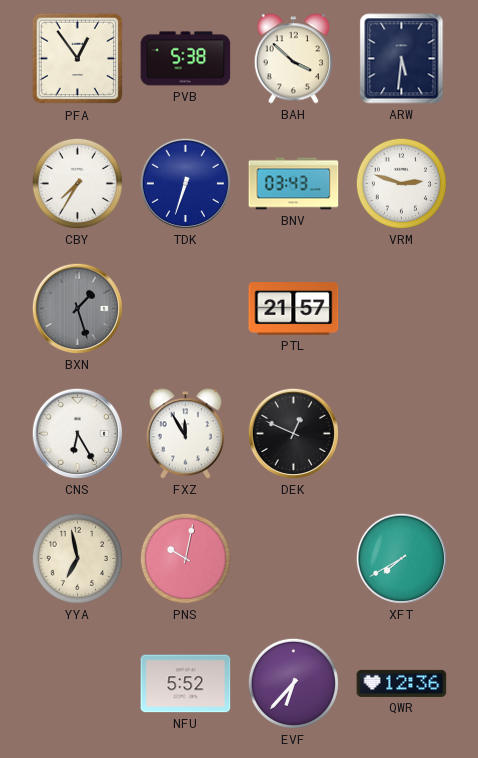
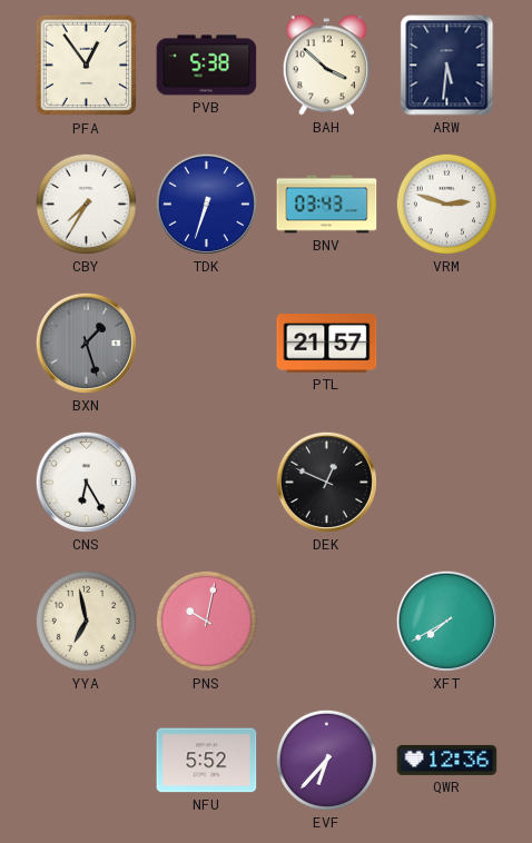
FXZ: 11:55 -> none (185, 434)
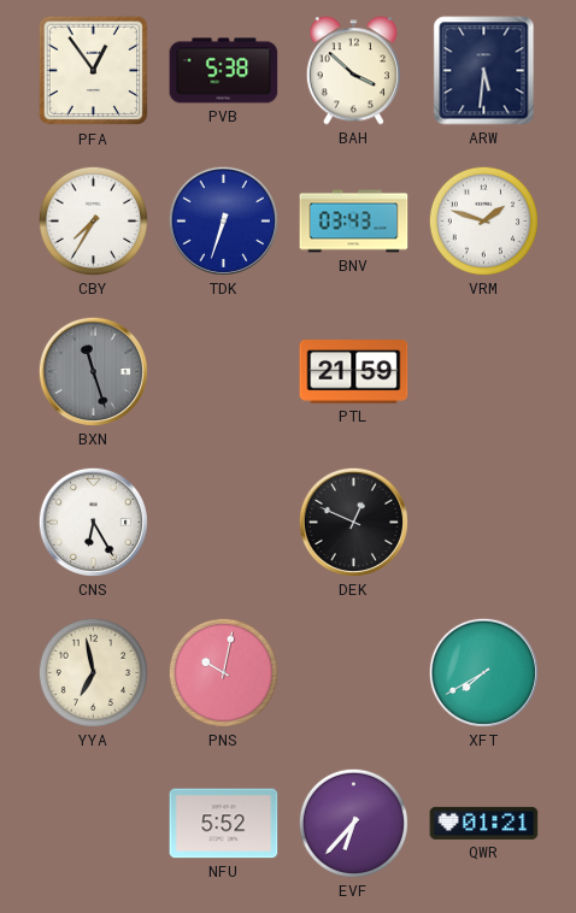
VRM: 2:48 -> 1:48 (483, 220)
BXN: 1:27 -> 11:27 (93, 371)
PTL: 21:57 -> 21:59 (354, 372)
QWR: 12:36 -> 01:21 (484, 823)
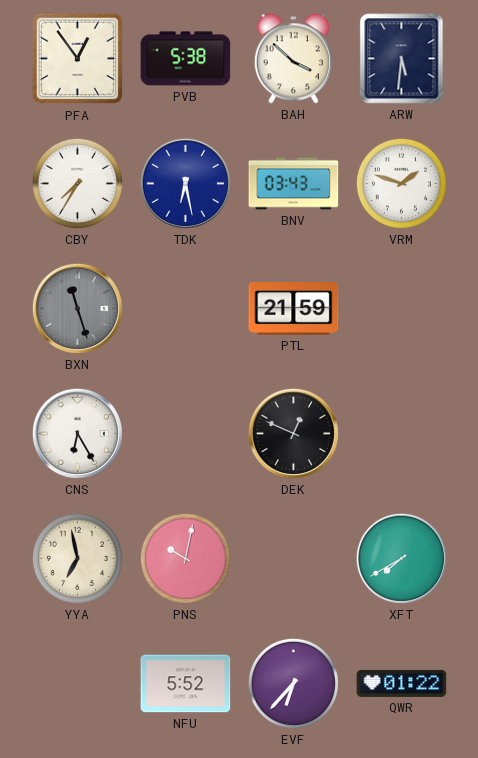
TDK: 6:33 -> 6:28 (185, 183)
QWR: 01:21 -> 01:22 (402, 683)
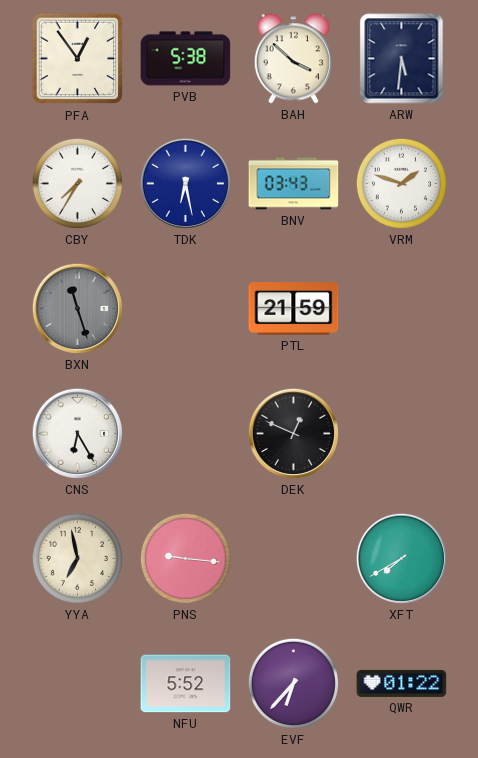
PNS: 10:02 -> 9:16 (185, 558)
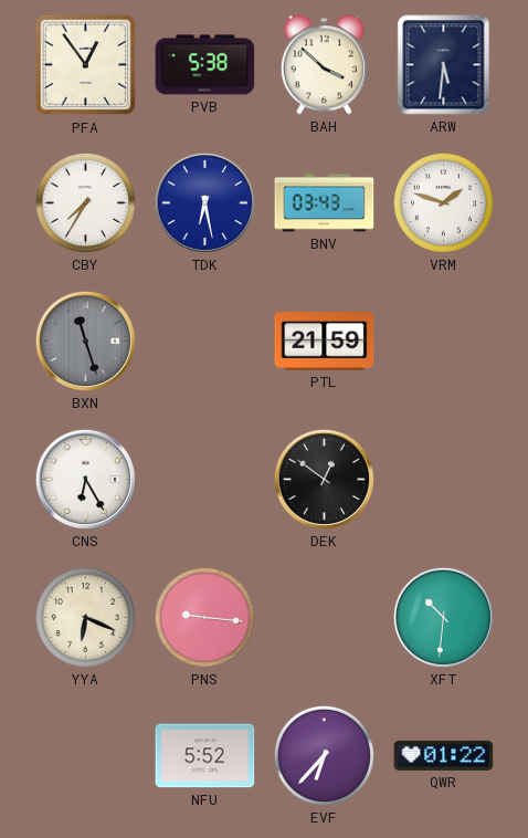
DEK: 12:49 -> 12:51 (324, 479)
YYA: 6:58 -> 6:19 (85, 617)
XFT: 7:40 -> 10:31 (443, 617)
